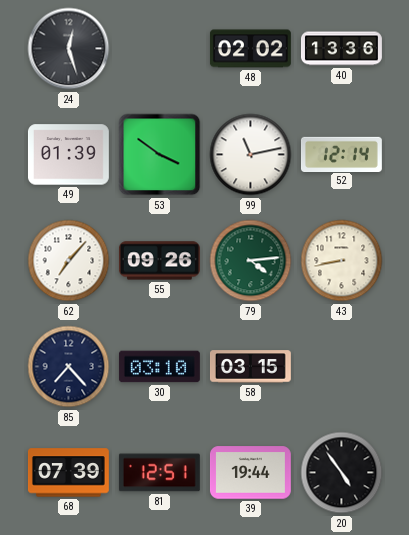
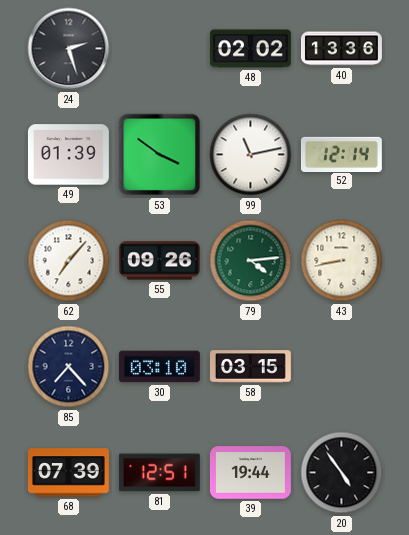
24: 12:27 -> 2:27 (69, 49)
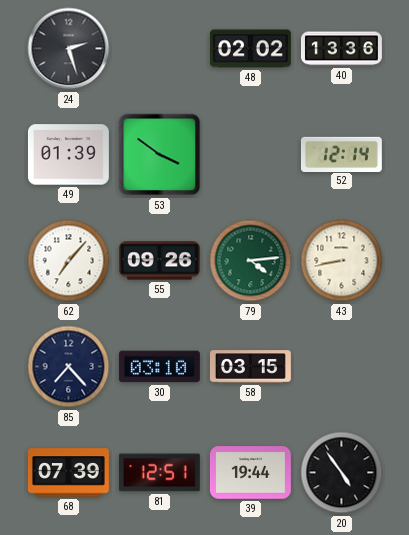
99: 11:13 -> none (251, 155)
